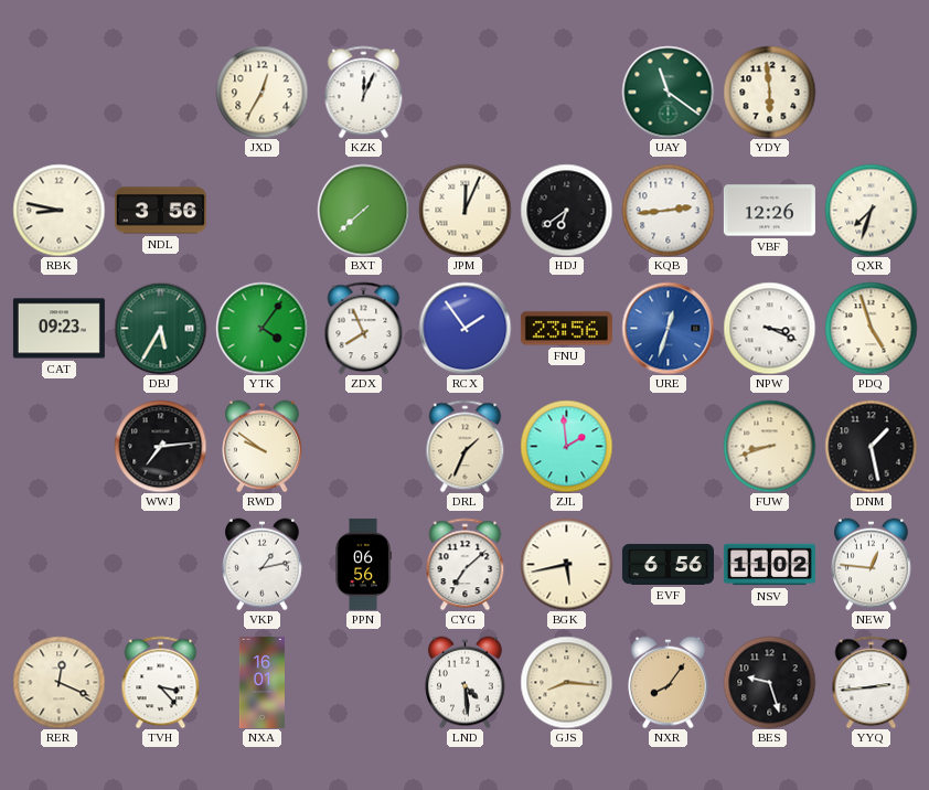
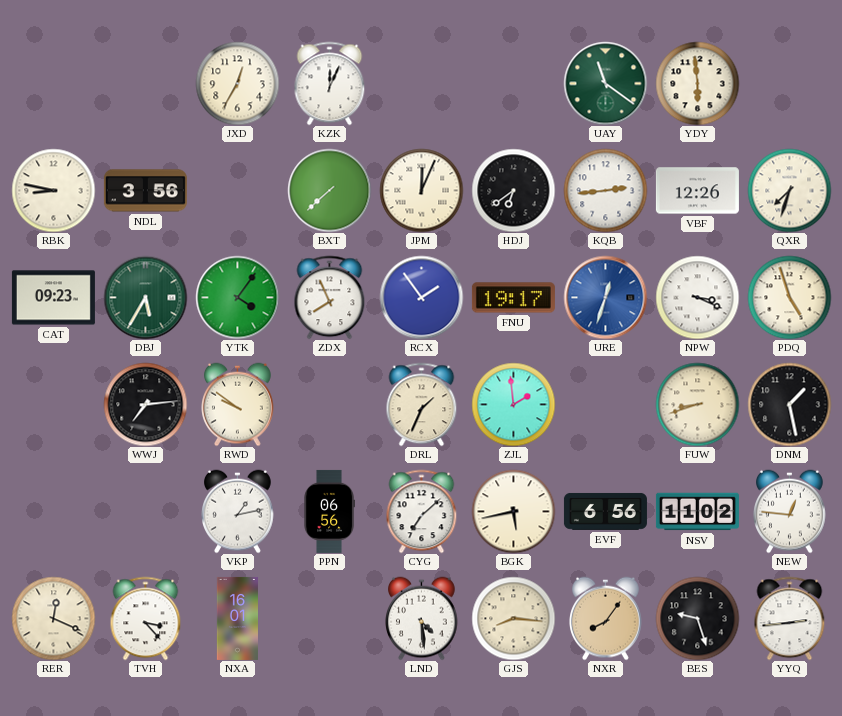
FNU: 23:56 -> 19:17 (513, 298)
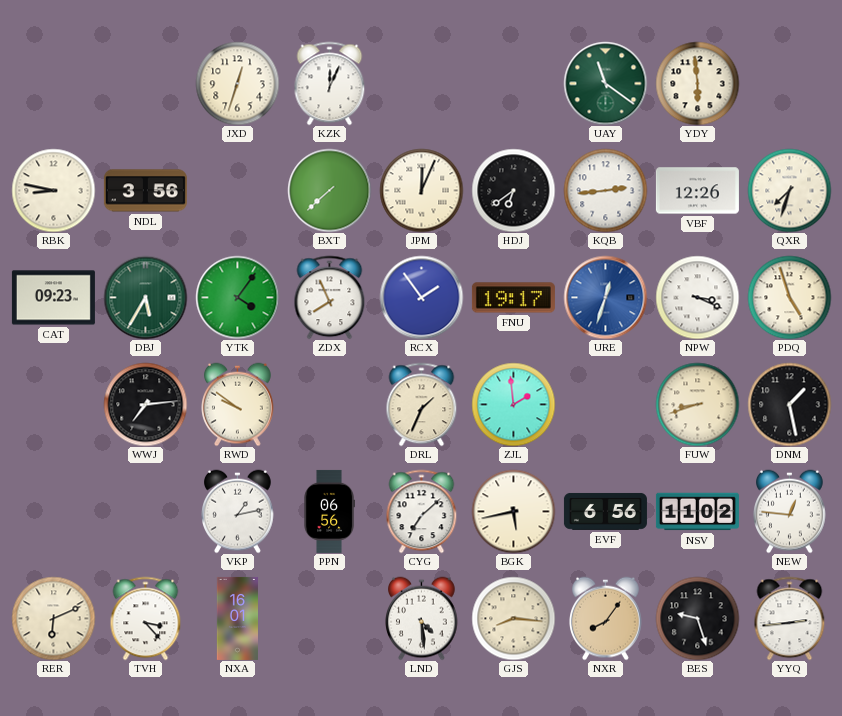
JXD: 12:35 -> 12:33 (237, 83)
RER: 12:19 -> 6:11 (53, 618)
